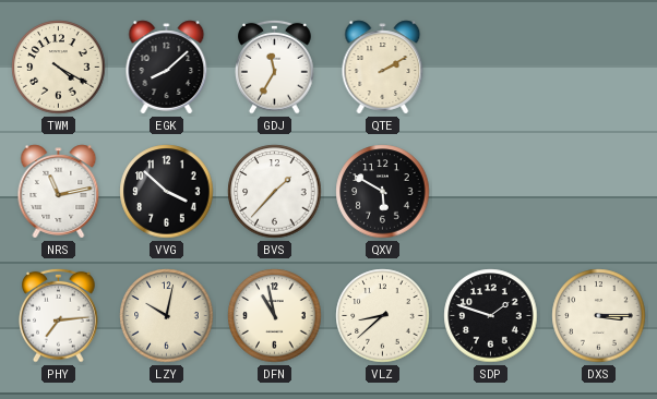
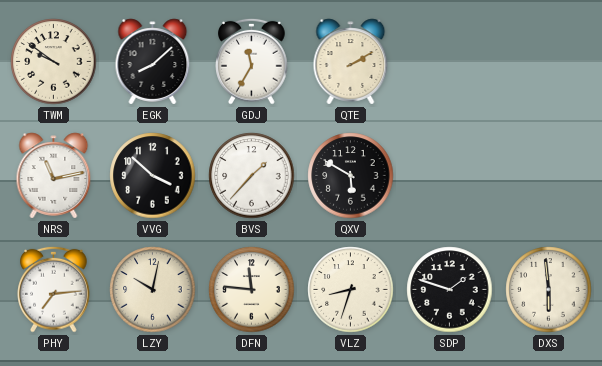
TWM: 4:20 -> 9:51 (54, 62)
DFN: 10:58 -> 11:46 (252, 290)
VLZ: 8:38 -> 8:33 (351, 290)
DXS: 3:15 -> 5:59 (549, 290)
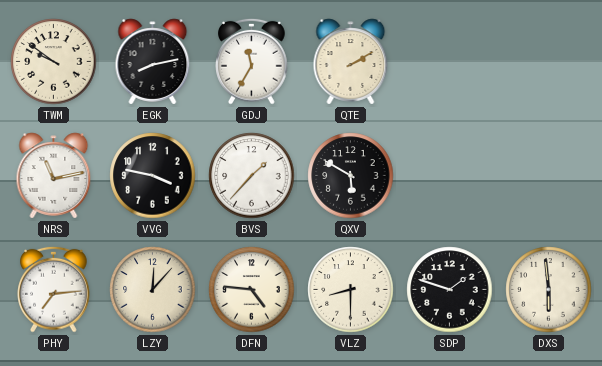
EGK: 8:08 -> 8:13 (153, 62)
VVG: 3:52 -> 3:47 (153, 176)
LZY: 10:02 -> 12:07 (153, 290)
DFN: 11:46 -> 4:46 (252, 290)
VLZ: 8:33 -> 8:30 (351, 290)
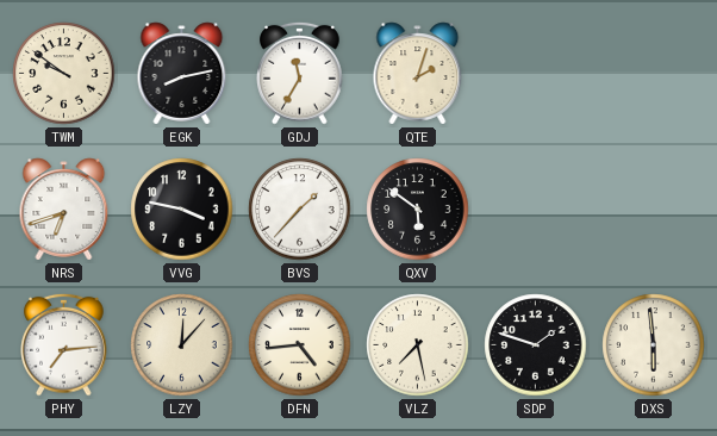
QTE: 2:10 -> 2:03 (418, 74)
NRS: 11:13 -> 6:42 (64, 210)
QXV: 5:50 -> 5:51 (418, 210)
DFN: 4:46 -> 4:44 (300, 345)
VLZ: 8:30 -> 7:28 (418, 345)
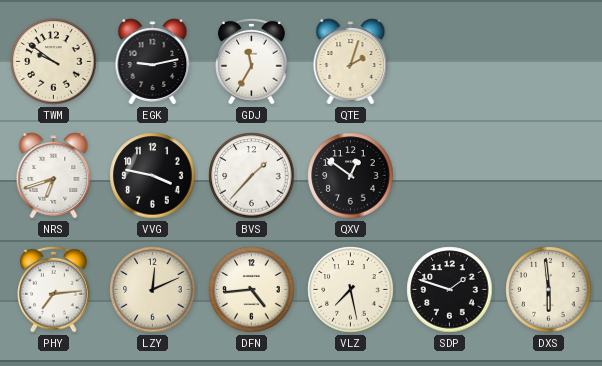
EGK: 8:13 -> 9:13 (153, 62)
QXV: 5:51 -> 12:51 (351, 176)
LZY: 12:07 -> 12:11 (153, 290)
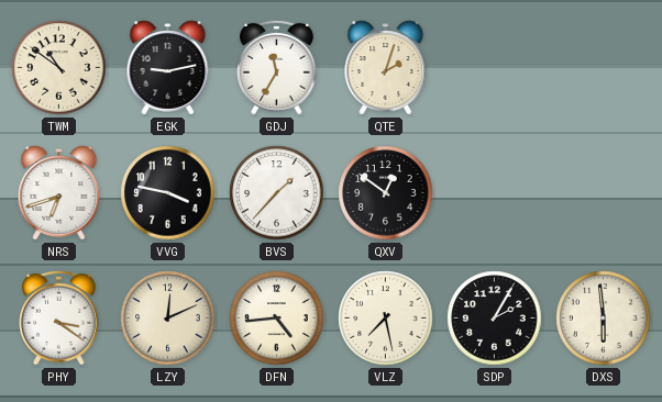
TWM: 9:51 -> 10:51 (59, 68)
PHY: 7:14 -> 3:21 (59, 317)
SDP: 1:48 -> 2:05 (495, 319)
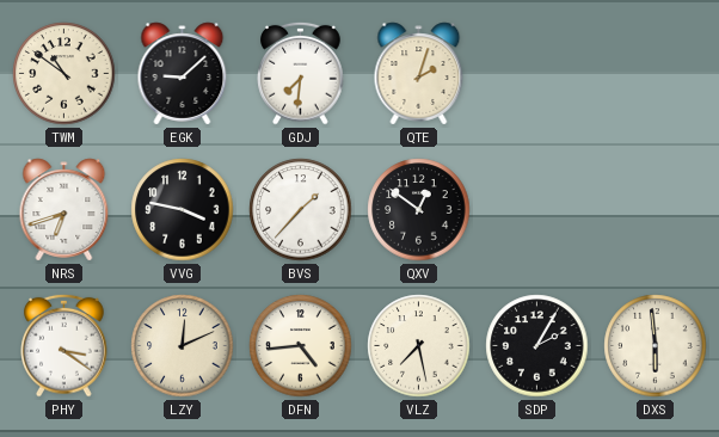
EGK: 9:13 -> 9:08 (183, 74)
GDJ: 11:35 -> 7:31 (301, 73)
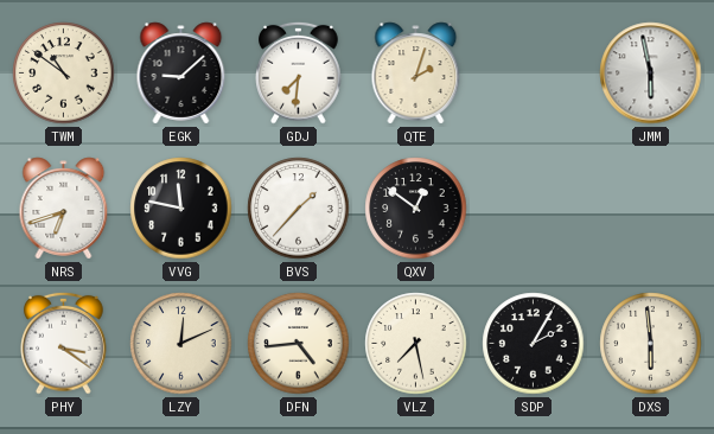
JMM: none -> 5:58 (651, 74)
VVG: 3:47 -> 11:47 (181, 209)
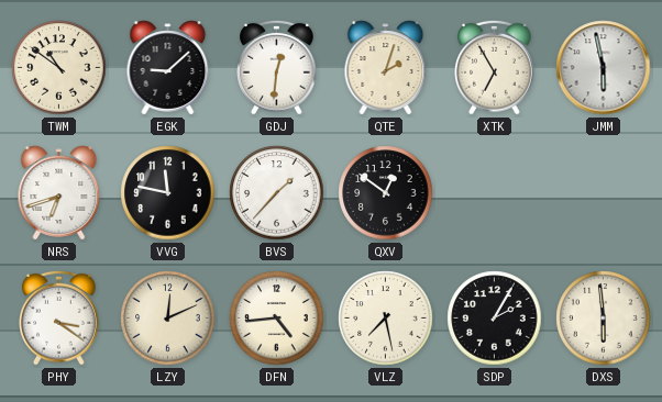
GDJ: 7:31 -> 12:31 (277, 67)
XTK: none -> 6:55 (495, 67)
